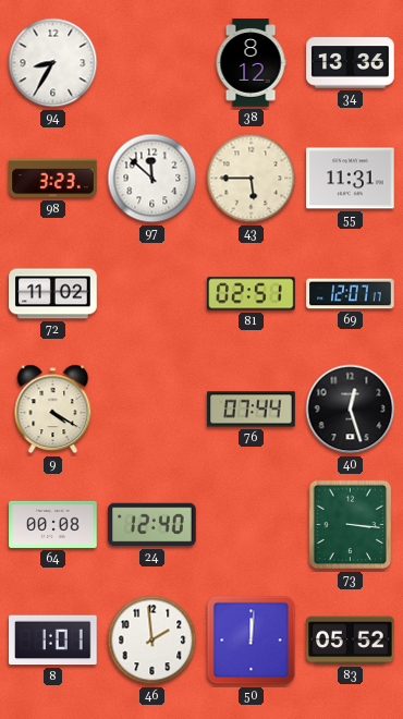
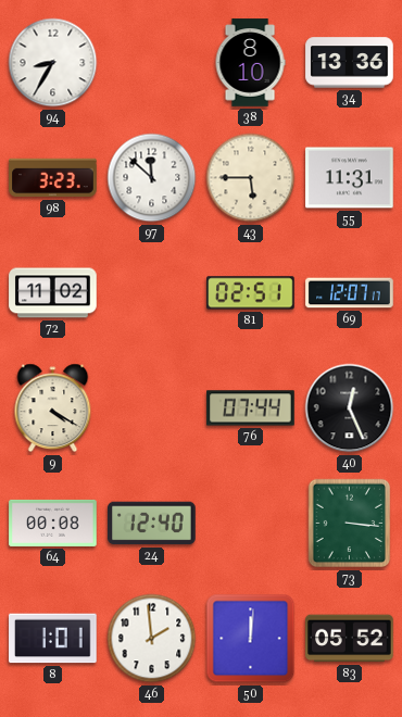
38: 8:12 -> 8:10 (250, 63)
40: 12:27 -> 12:26 (350, 408)
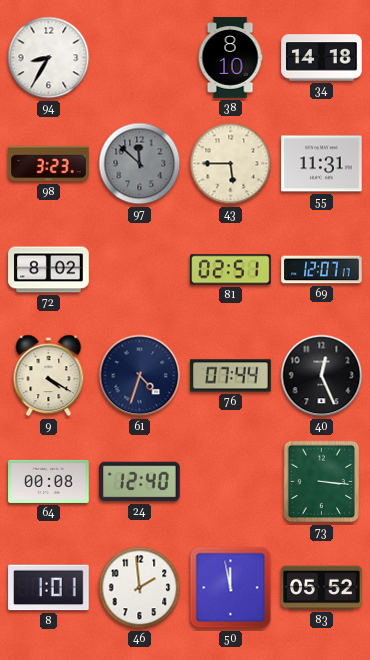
34: 13:36 -> 14:18 (322, 58)
97 dial: white -> grey (140, 164)
72: 11:02 -> 8:02 (49, 270)
61: none -> 4:33 (140, 376)
50: 12:01 -> 11:58 (231, 588)
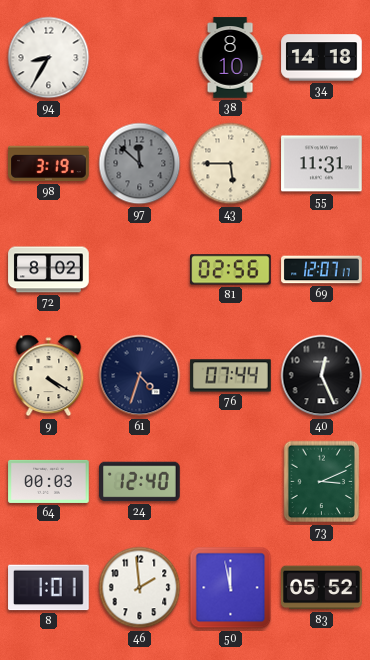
98: 3:23 -> 3:19 (49, 164)
81: 02:51 -> 02:56 (231, 270)
64: 00:08 -> 00:03 (49, 481)
73: 3:16 -> 3:11 (322, 482)
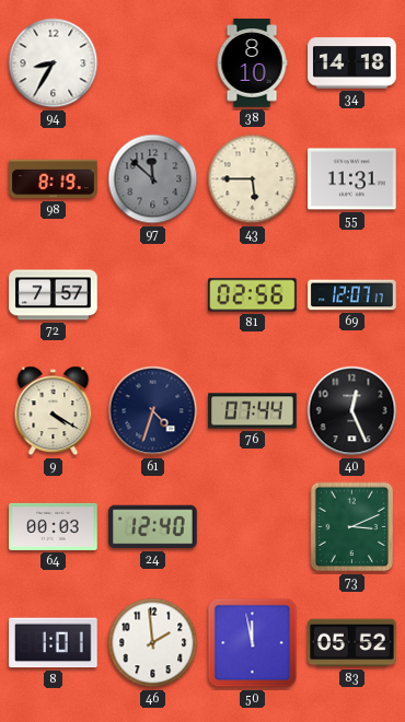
98: 3:19 -> 8:19 (54, 179)
72: 8:02 -> 7:57 (54, 295)
